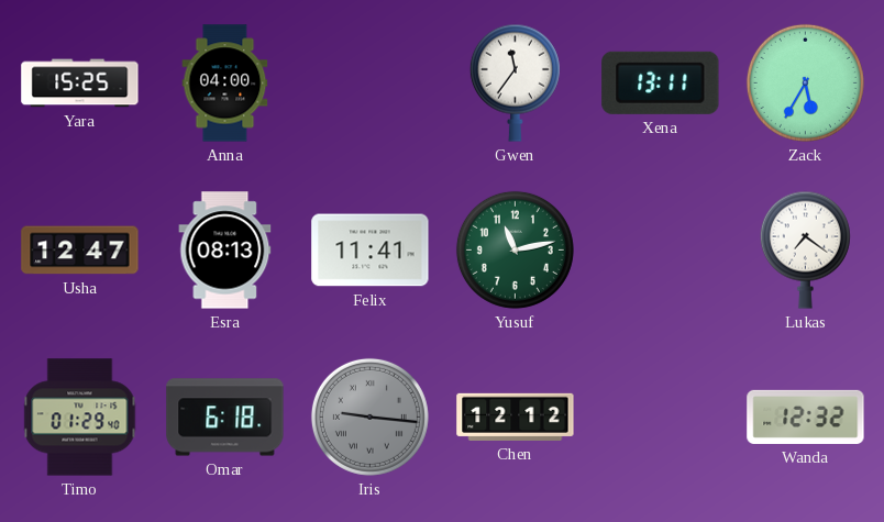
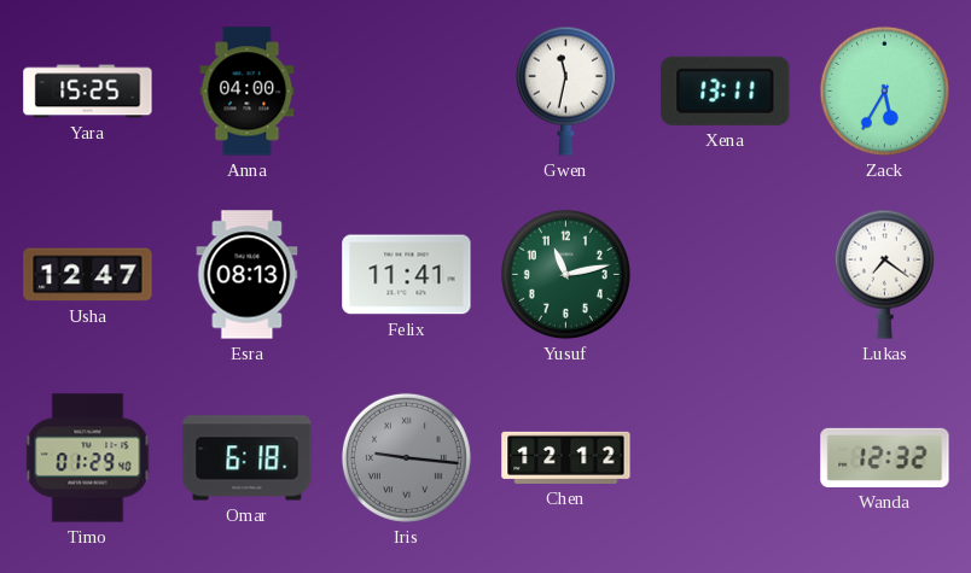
Gwen: 11:36 -> 11:32 (565, 90)
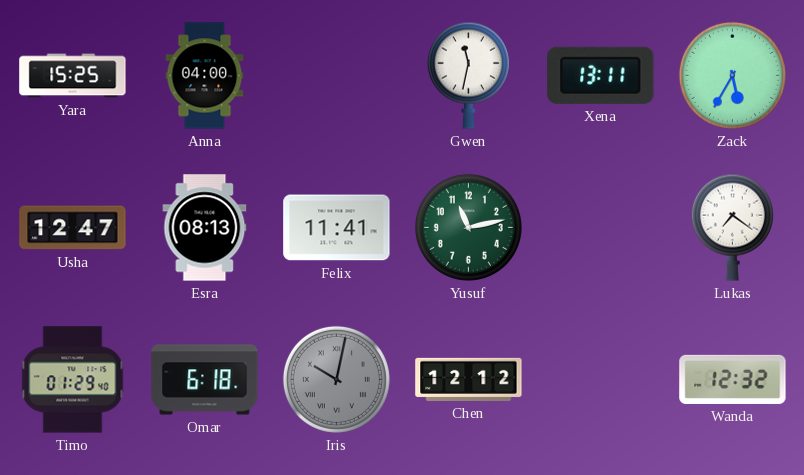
Iris: 9:16 -> 10:02 (336, 379)
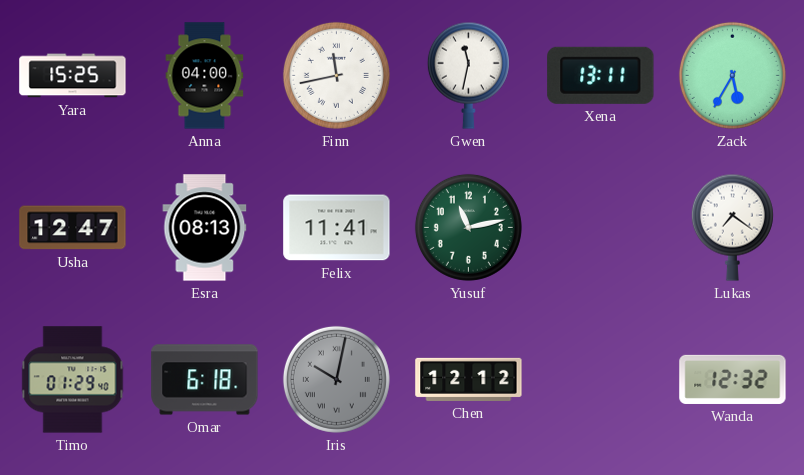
Finn: none -> 11:43 (336, 75)
